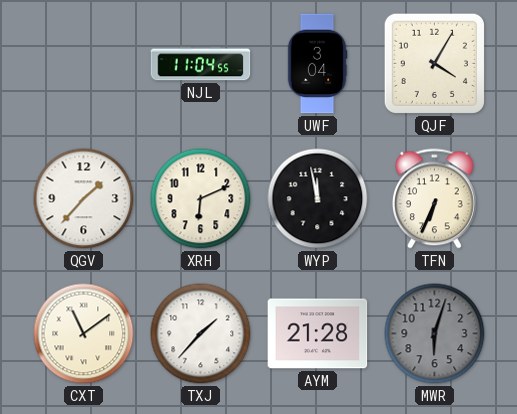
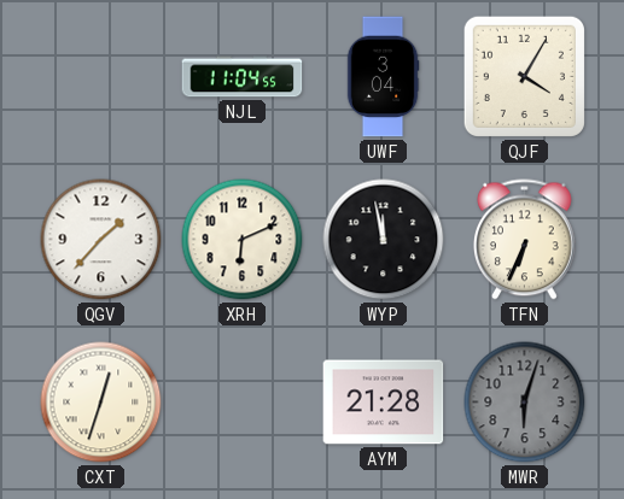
CXT: 11:09 -> 12:33 (101, 403)
TXJ: 1:37 -> none (201, 334)
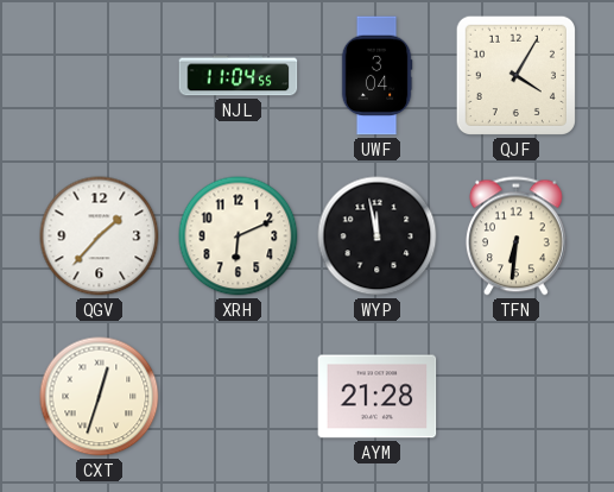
TFN: 6:34 -> 6:31 (515, 236)
MWR: 6:03 -> none (525, 403)
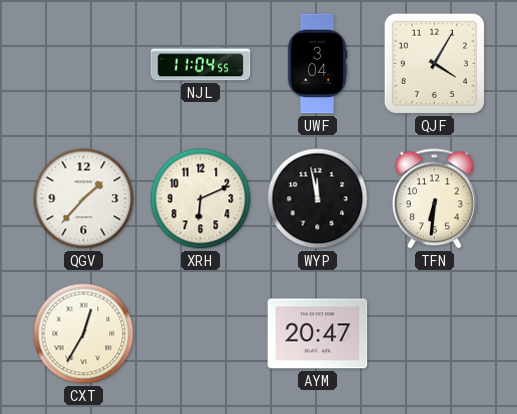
CXT: 12:33 -> 12:35 (84, 334)
AYM: 21:28 -> 20:47 (318, 334)
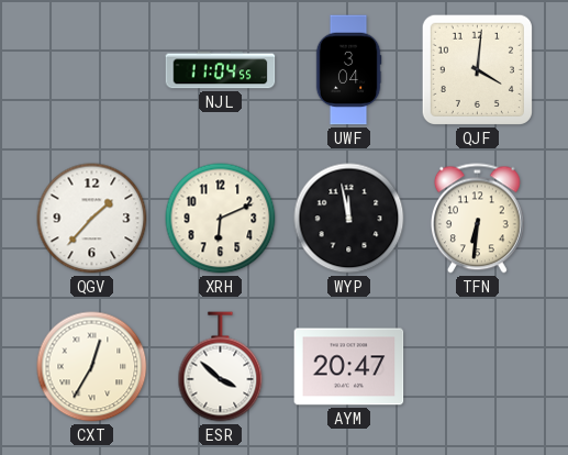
QJF: 4:05 -> 4:01 (477, 69)
ESR: none -> 3:52 (221, 367)
